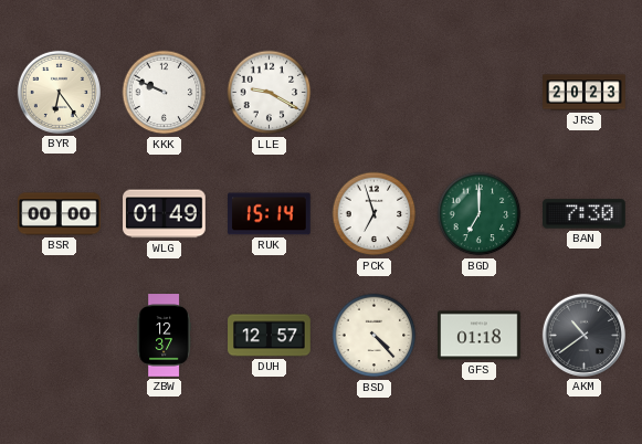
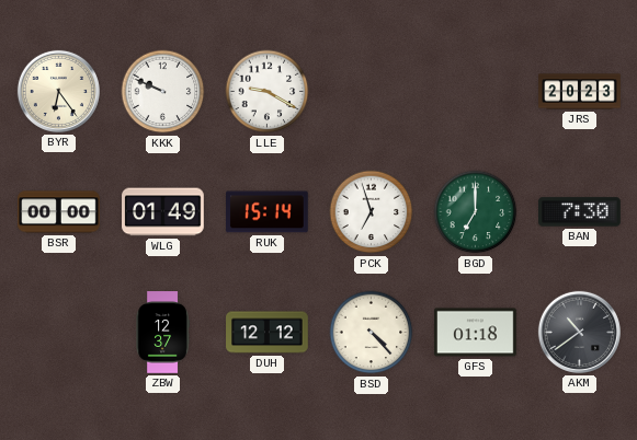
DUH: 12:57 -> 12:12 (268, 333)
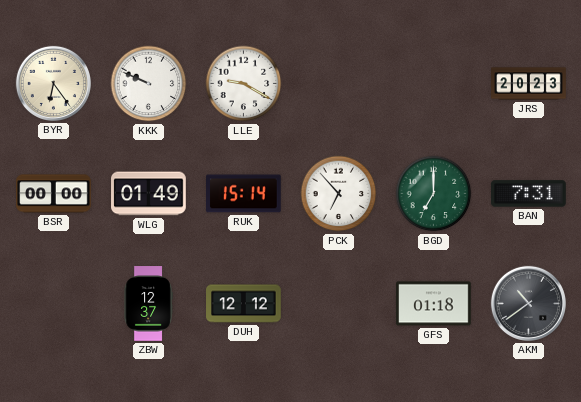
PCK: 6:57 -> 6:53 (339, 194)
BAN: 7:30 -> 7:31 (529, 194)
BSD: 4:23 -> none (372, 333)
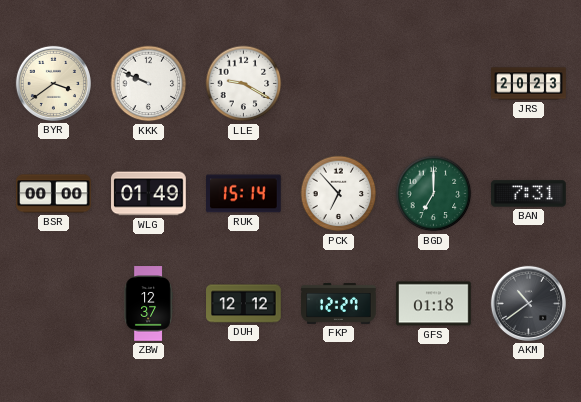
BYR: 6:24 -> 3:39 (53, 83)
FKP: none -> 12:27 (339, 304)
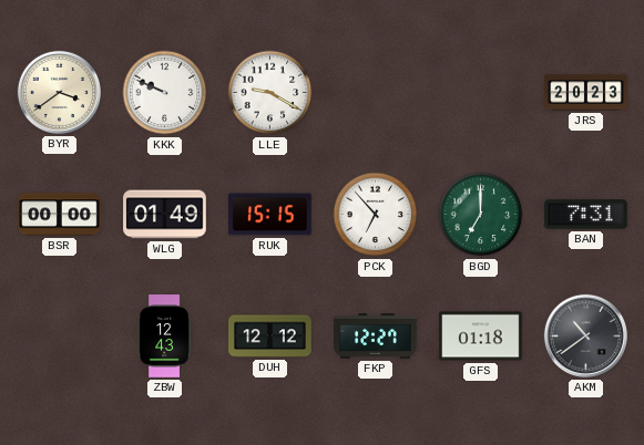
RUK: 15:14 -> 15:15 (270, 215)
ZBW: 12:37 -> 12:43 (164, 337)
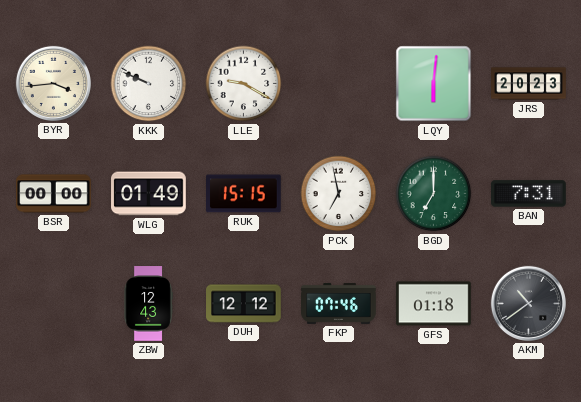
BYR: 3:39 -> 3:44 (53, 83)
LQY: none -> 6:01 (434, 84)
PCK: 6:53 -> 6:58 (339, 194)
FKP: 12:27 -> 07:46 (339, 304)
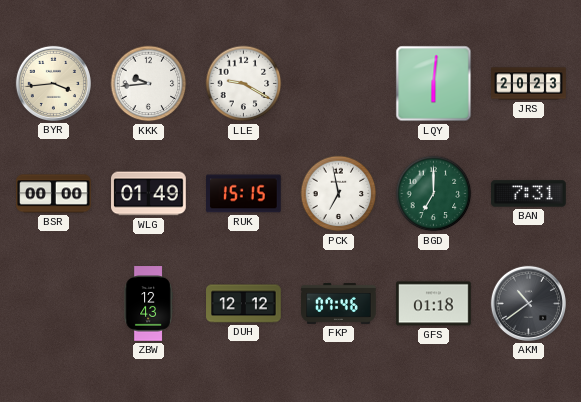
KKK: 9:49 -> 9:44 (149, 84)
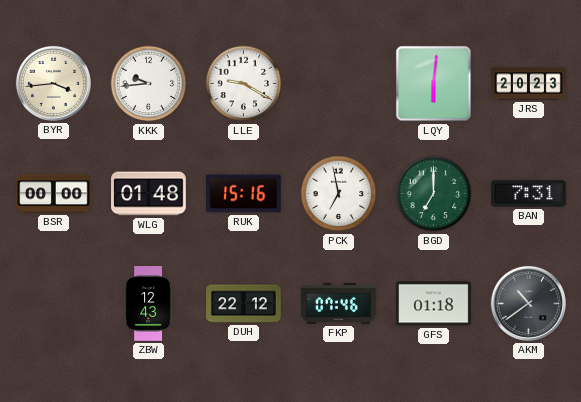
WLG: 01:49 -> 01:48 (149, 194)
RUK: 15:15 -> 15:16 (244, 194)
DUH: 12:12 -> 22:12 (244, 304)
